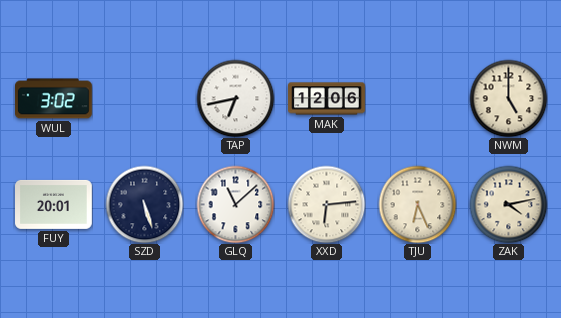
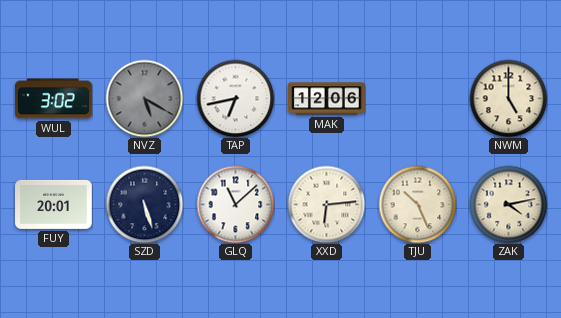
NVZ: none -> 5:20 (144, 98)
TJU: 6:26 -> 10:26 (417, 204)
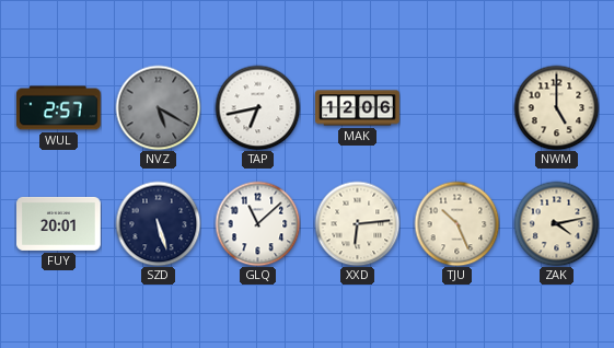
WUL: 3:02 -> 2:57 (59, 108)
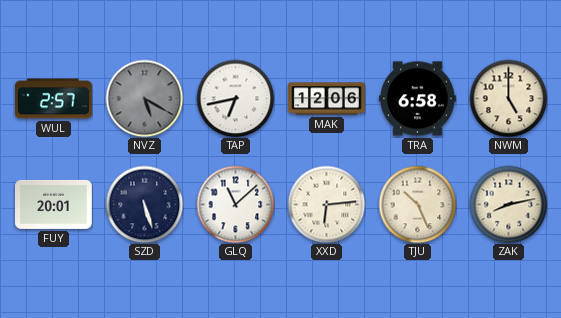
TRA: none -> 6:58 (418, 99)
ZAK: 4:13 -> 8:13 (508, 204)
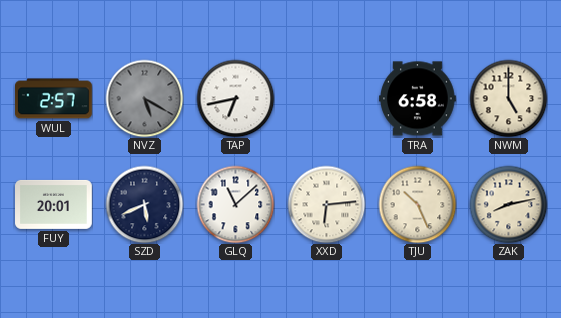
MAK: 12:06 -> none (327, 99)
SZD: 5:27 -> 5:41 (144, 204)
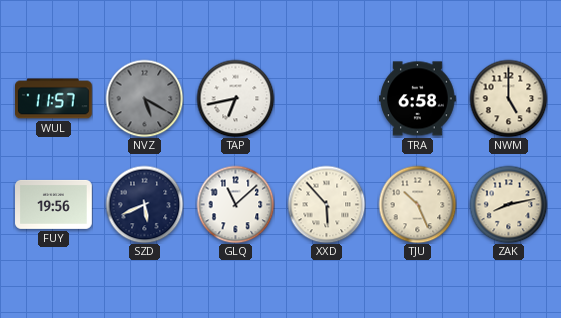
WUL: 2:57 -> 11:57 (54, 99)
FUY: 20:01 -> 19:56 (54, 204)
XXD: 6:14 -> 5:53 (326, 204)
